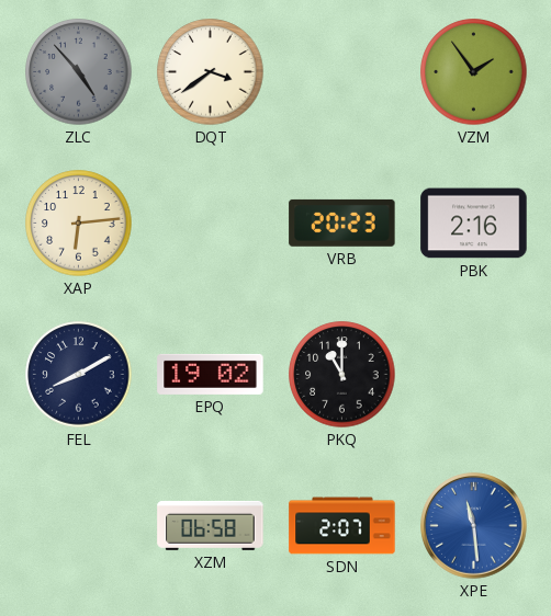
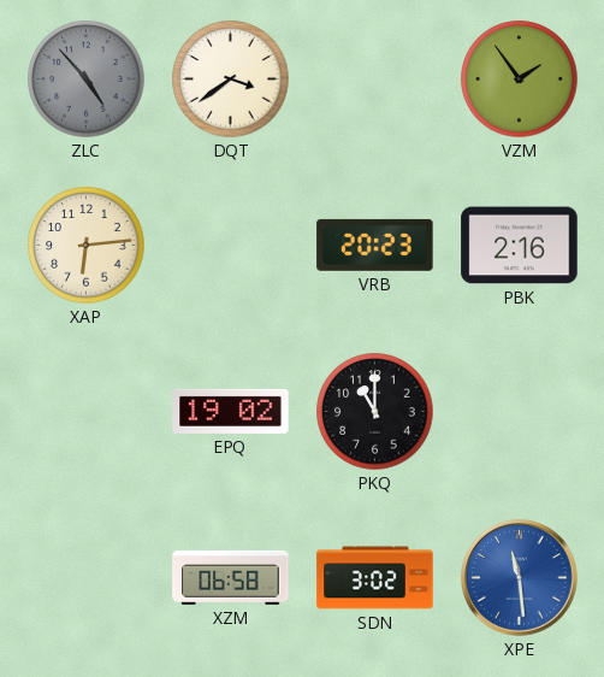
FEL: 8:10 -> none (79, 375)
SDN: 2:07 -> 3:02 (375, 578)
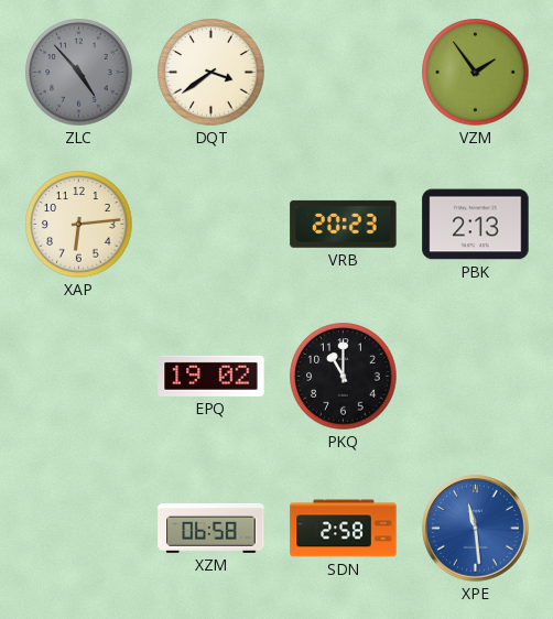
PBK: 2:16 -> 2:13 (476, 225)
SDN: 3:02 -> 2:58 (344, 529)
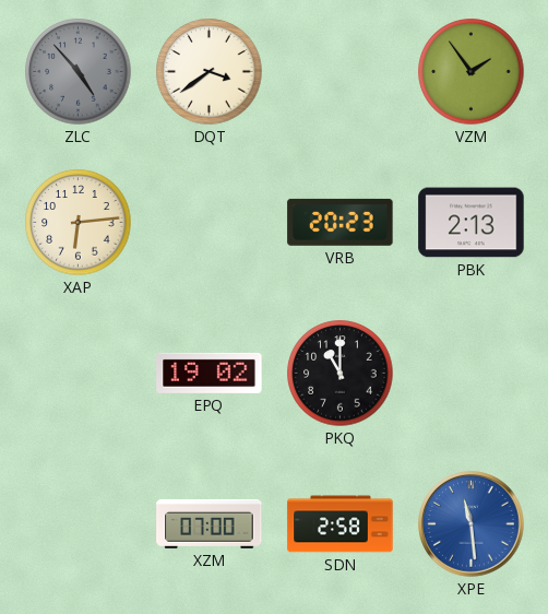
XZM: 06:58 -> 07:00 (210, 523)
